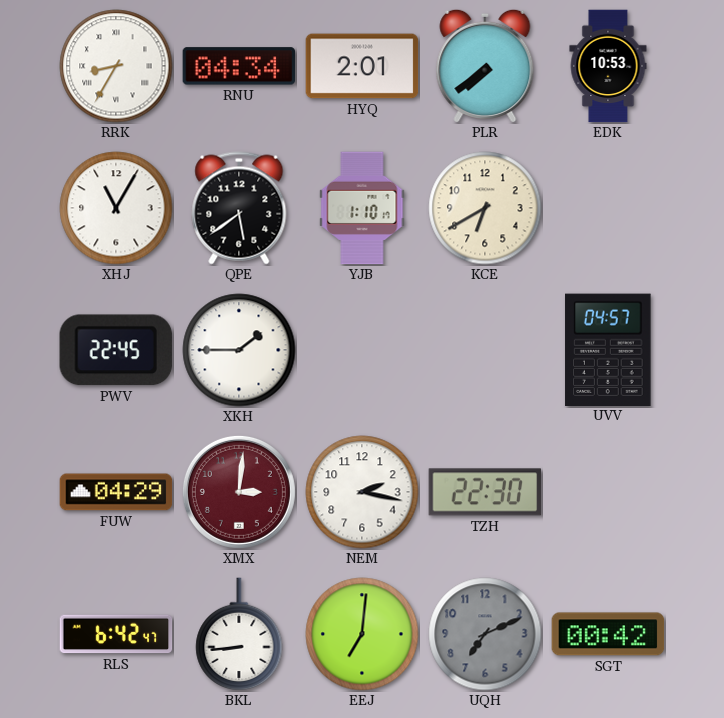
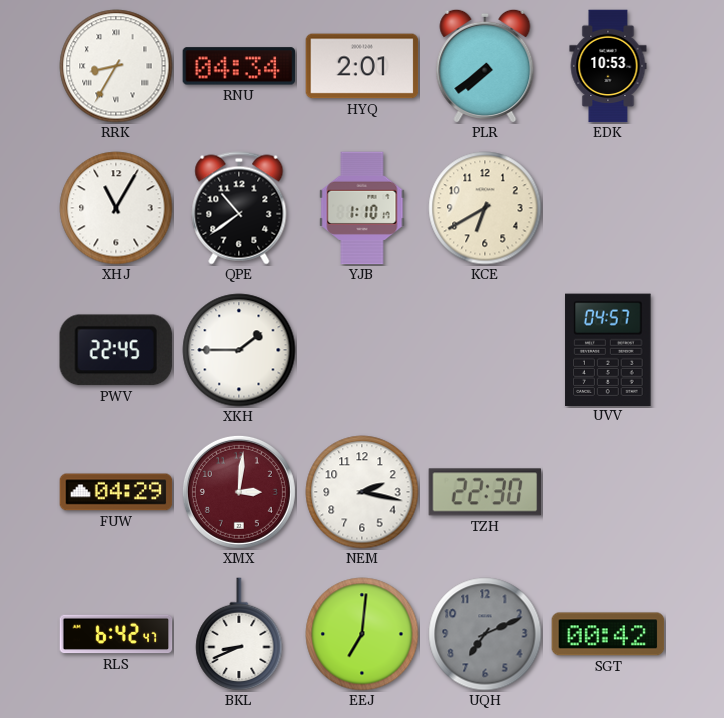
QPE: 5:39 -> 10:39 (239, 208)
BKL: 8:44 -> 8:41 (239, 634)
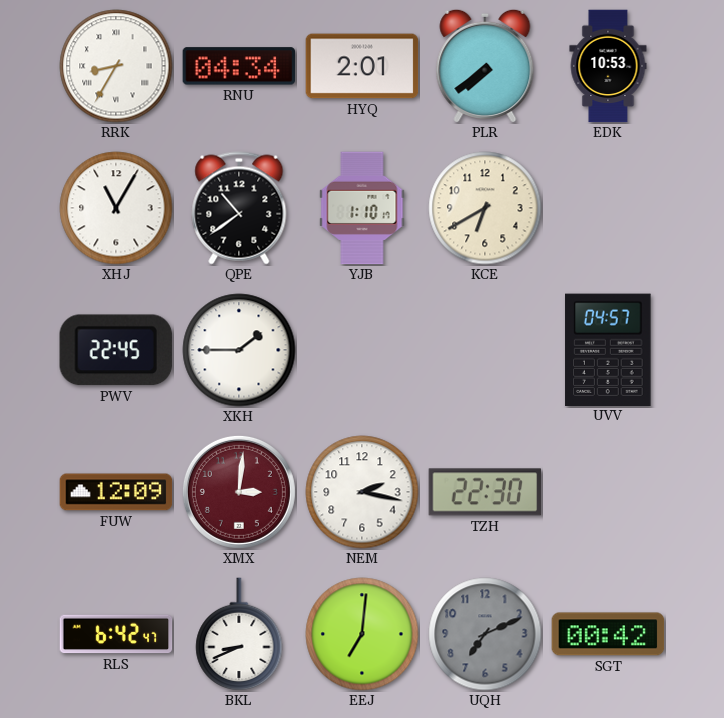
FUW: 04:29 -> 12:09 (116, 492)
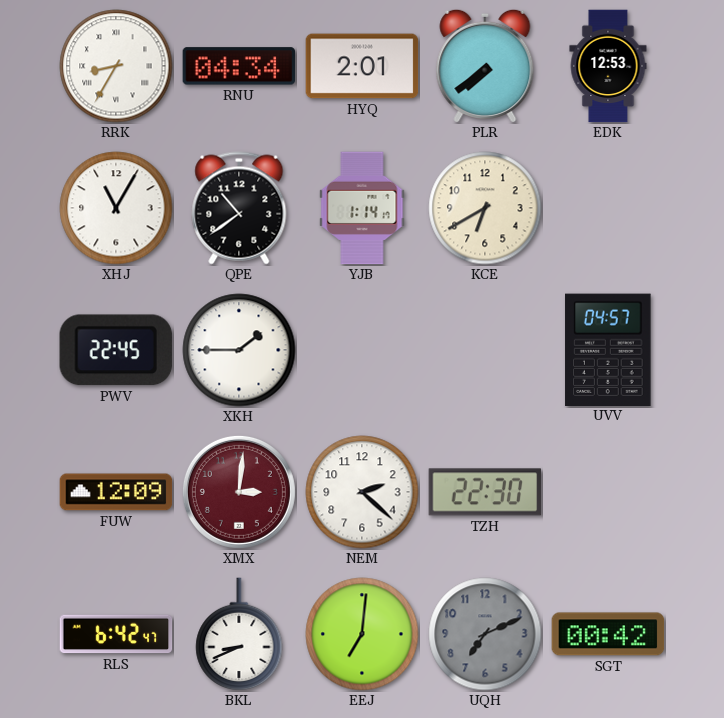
EDK: 10:53 -> 12:53 (608, 66)
YJB: 1:10 -> 1:14 (362, 208)
NEM: 2:17 -> 2:22 (362, 492)
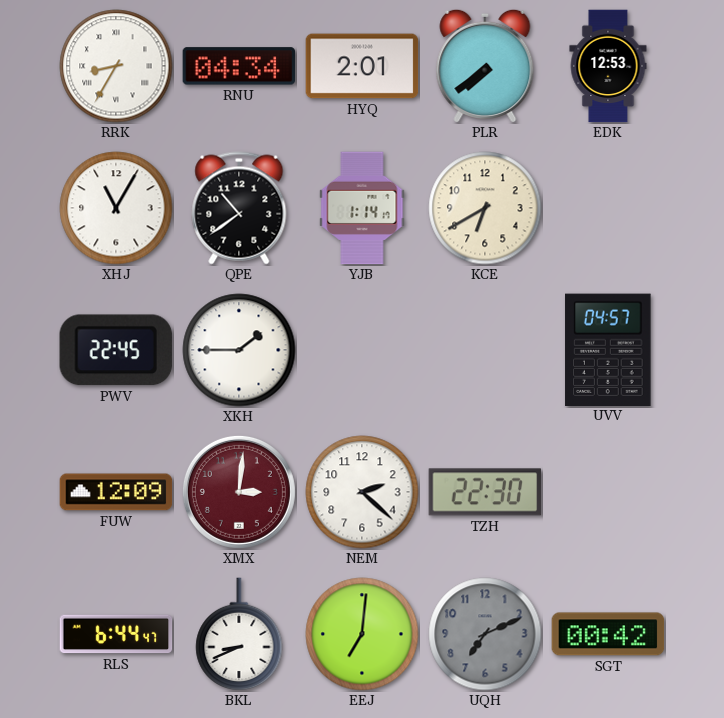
RLS: 6:42 -> 6:44 (116, 634)
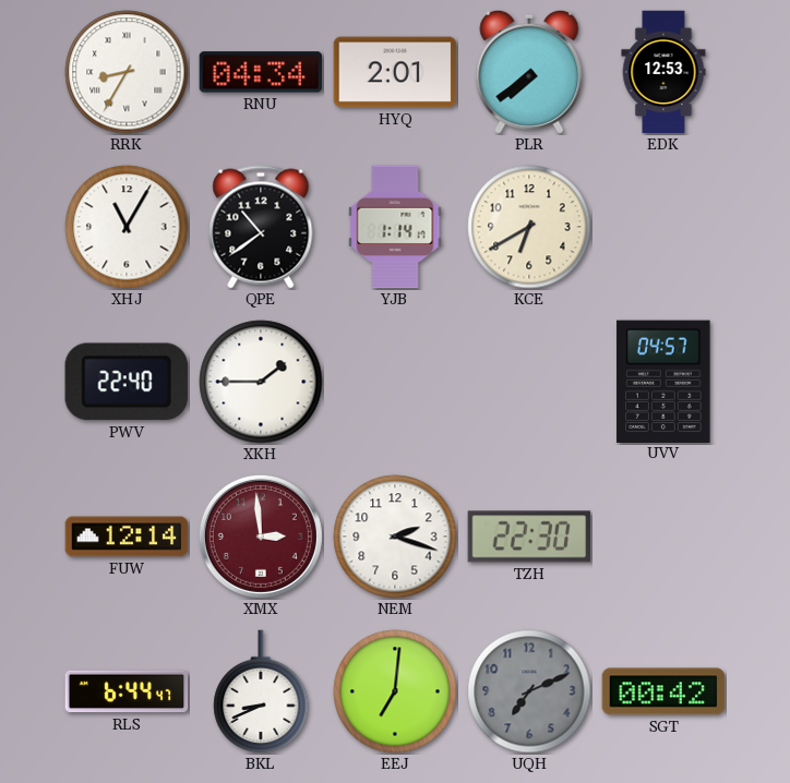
PWV: 22:45 -> 22:40 (127, 382)
FUW: 12:09 -> 12:14 (127, 537)
XMX: 3:01 -> 2:59 (261, 537)
NEM: 2:22 -> 2:18 (395, 537)
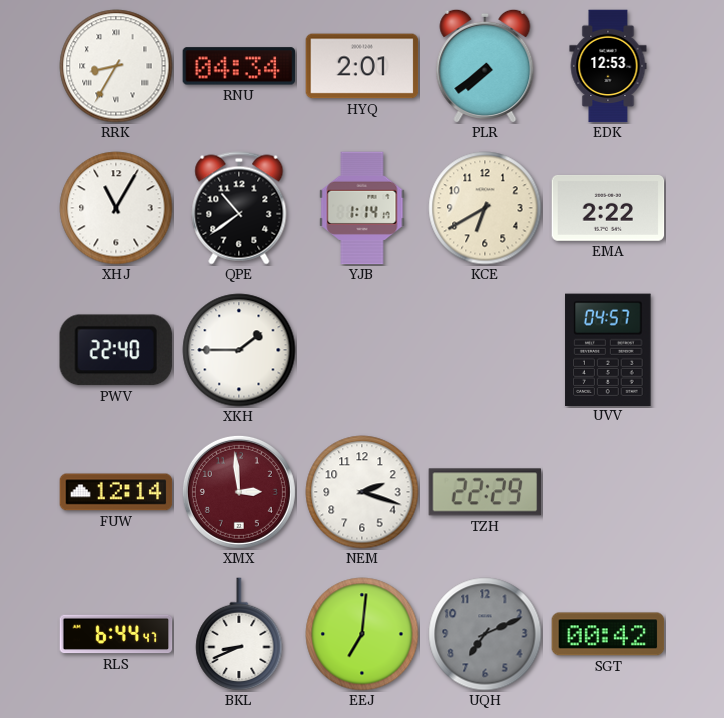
EMA: none -> 2:22 (608, 208)
TZH: 22:30 -> 22:29 (485, 492)
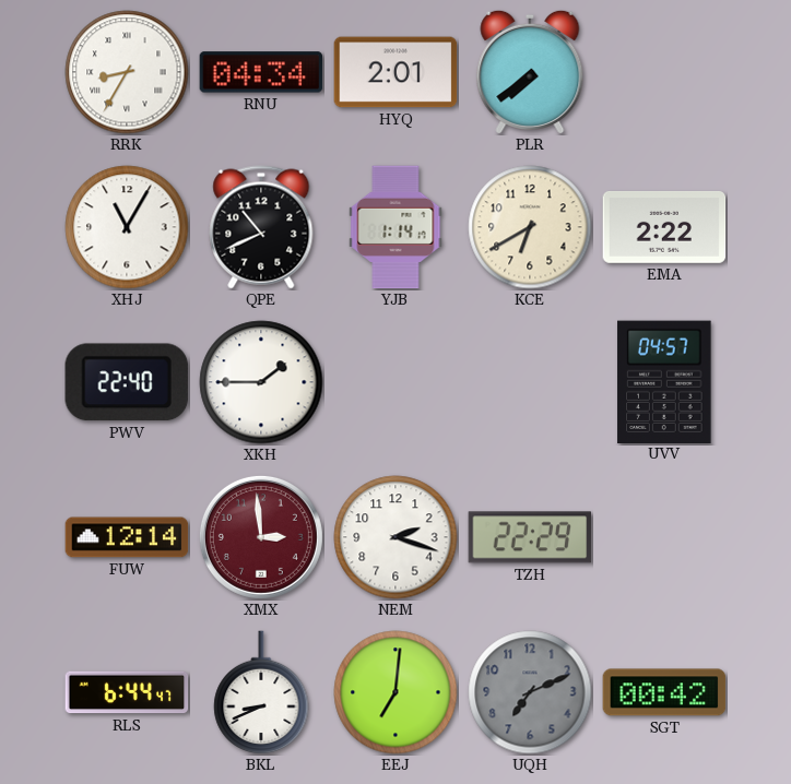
EDK: 12:53 -> none (608, 66)
QPE: 10:39 -> 10:41 (261, 227)
